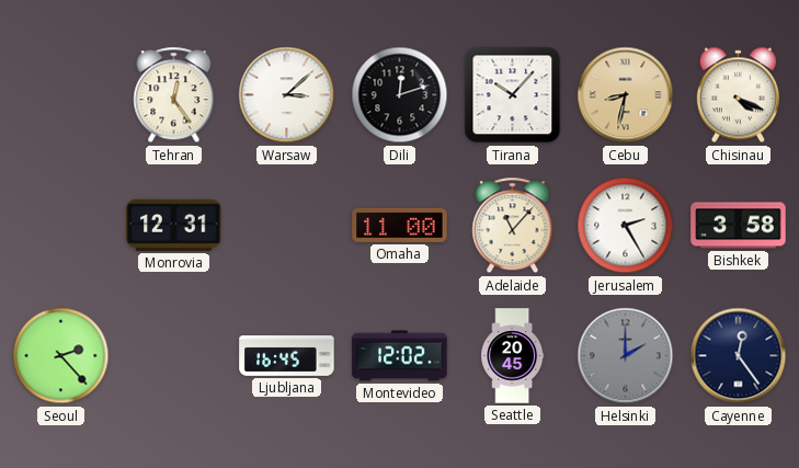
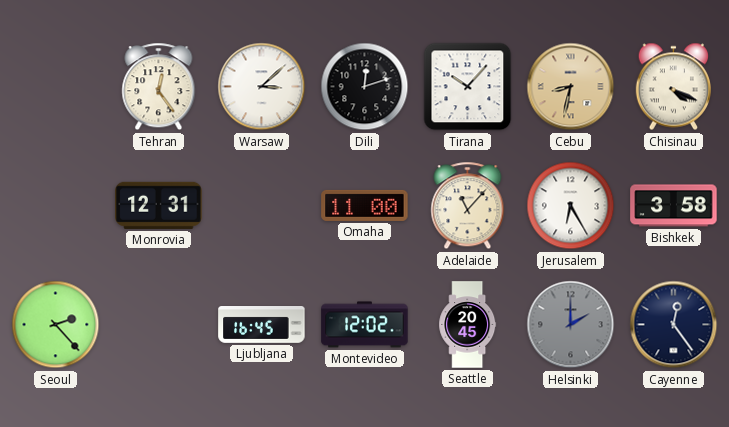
Jerusalem: 2:25 -> 6:25 (571, 206)
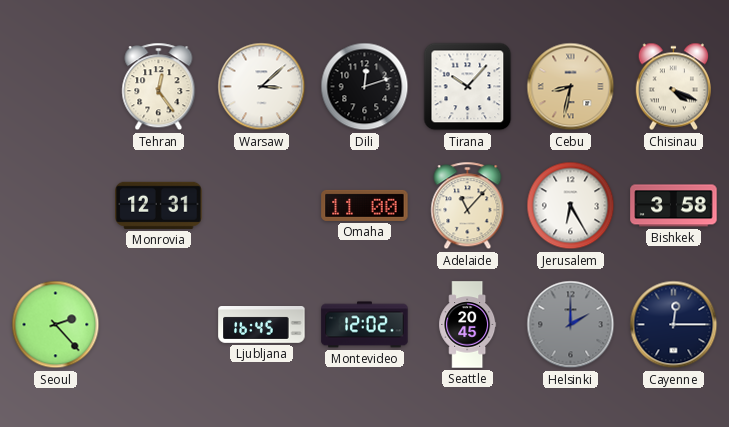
Cayenne: 12:24 -> 12:15 (674, 325)
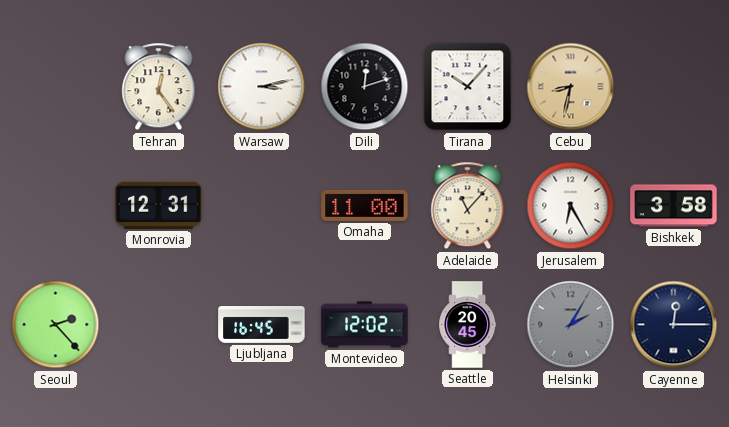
Warsaw: 3:08 -> 3:13 (262, 87)
Chisinau: 4:19 -> none (673, 87)
Helsinki: 2:00 -> 2:05 (571, 325)
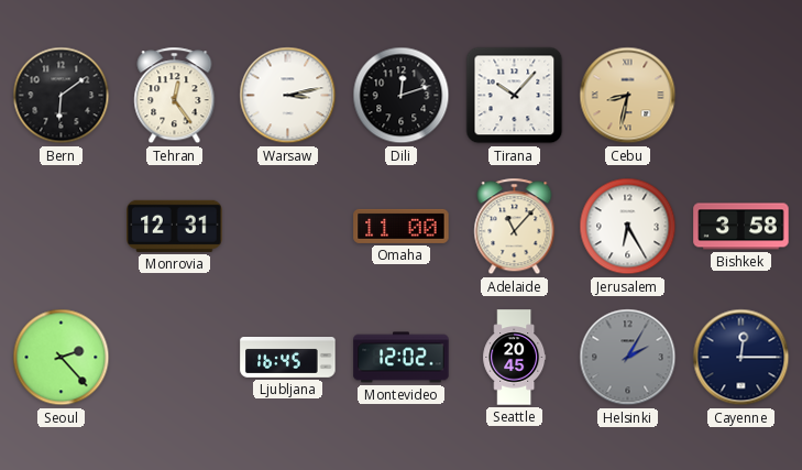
Bern: none -> 6:09 (62, 96)
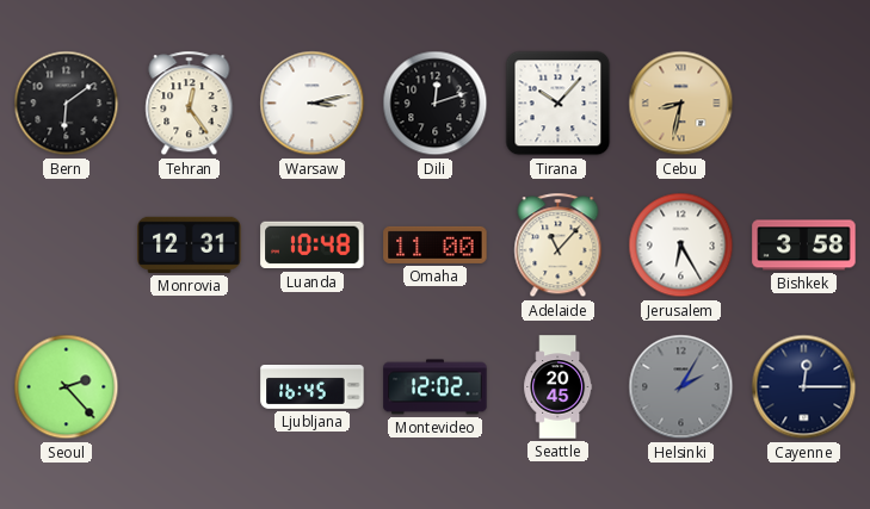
Luanda: none -> 10:48 (313, 246)
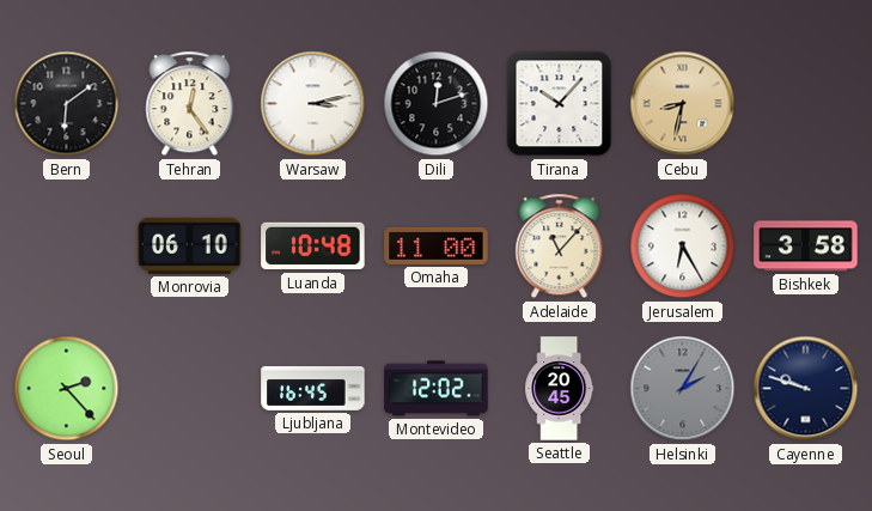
Monrovia: 12:31 -> 06:10 (190, 245)
Cayenne: 12:15 -> 9:48 (806, 389)
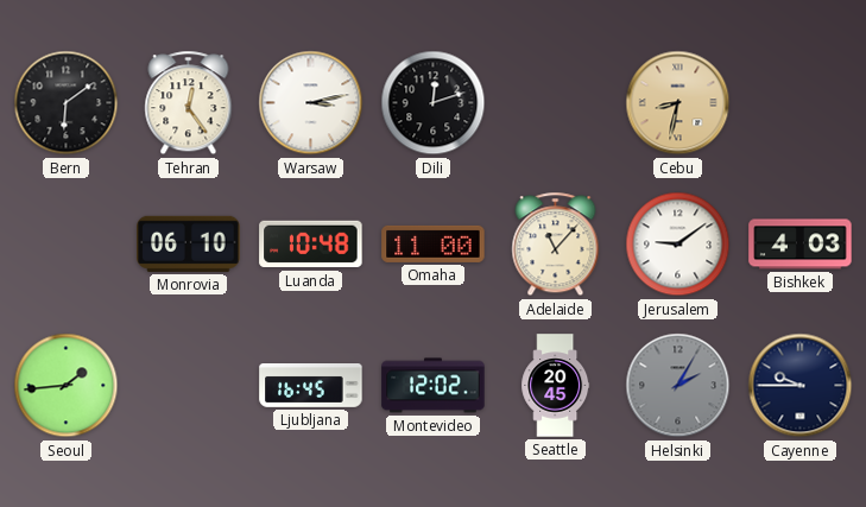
Tirana: 10:07 -> none (560, 104)
Jerusalem: 6:25 -> 9:09 (678, 245)
Bishkek: 3:58 -> 4:03 (801, 245)
Seoul: 2:23 -> 1:44 (67, 386)
Cayenne: 9:48 -> 9:45 (801, 386)
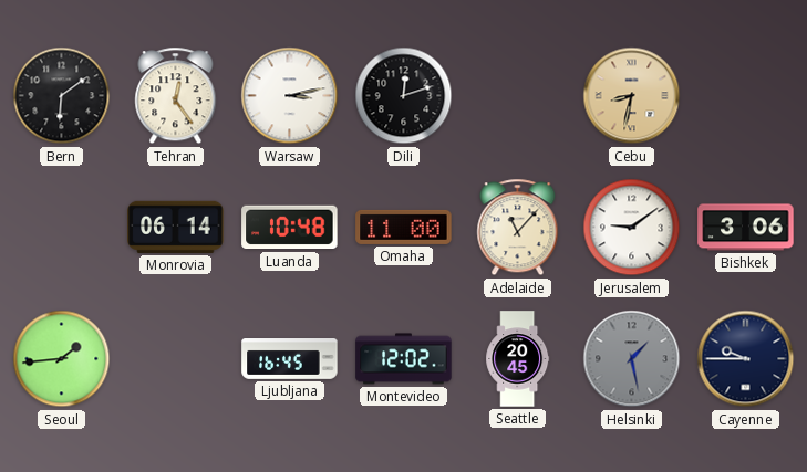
Monrovia: 06:10 -> 06:14 (176, 227)
Bishkek: 4:03 -> 3:06 (746, 228)
Helsinki: 2:05 -> 1:28 (632, 359)
